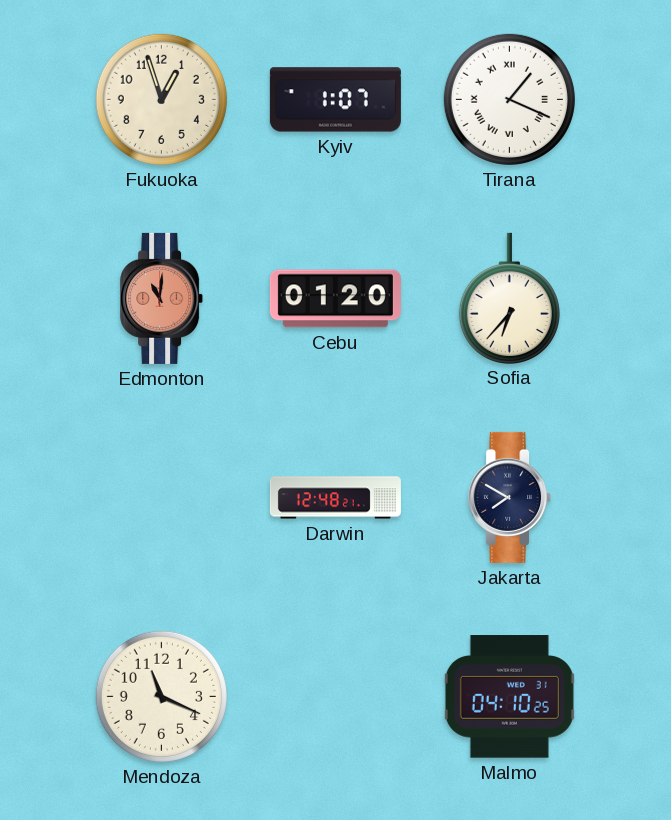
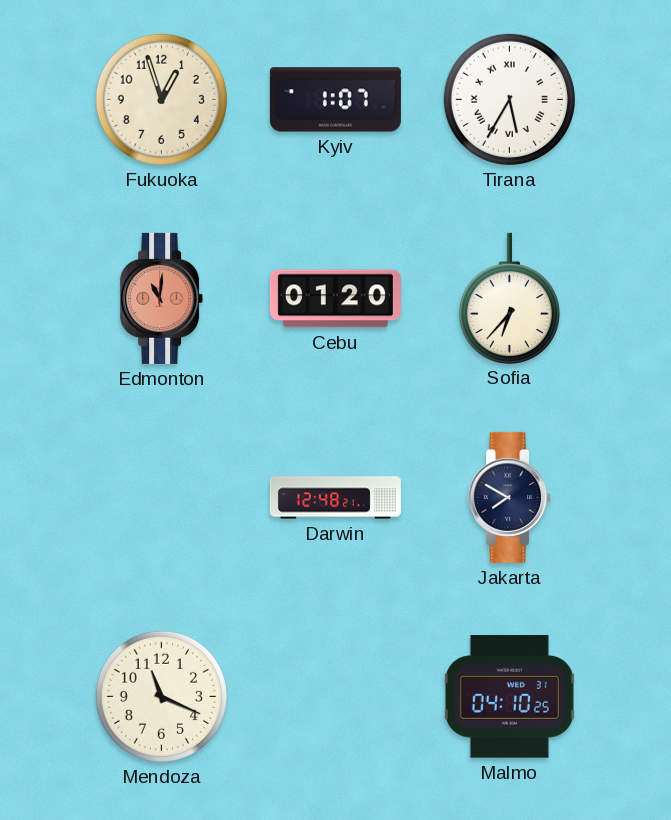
Tirana: 1:19 -> 5:35 (509, 99)
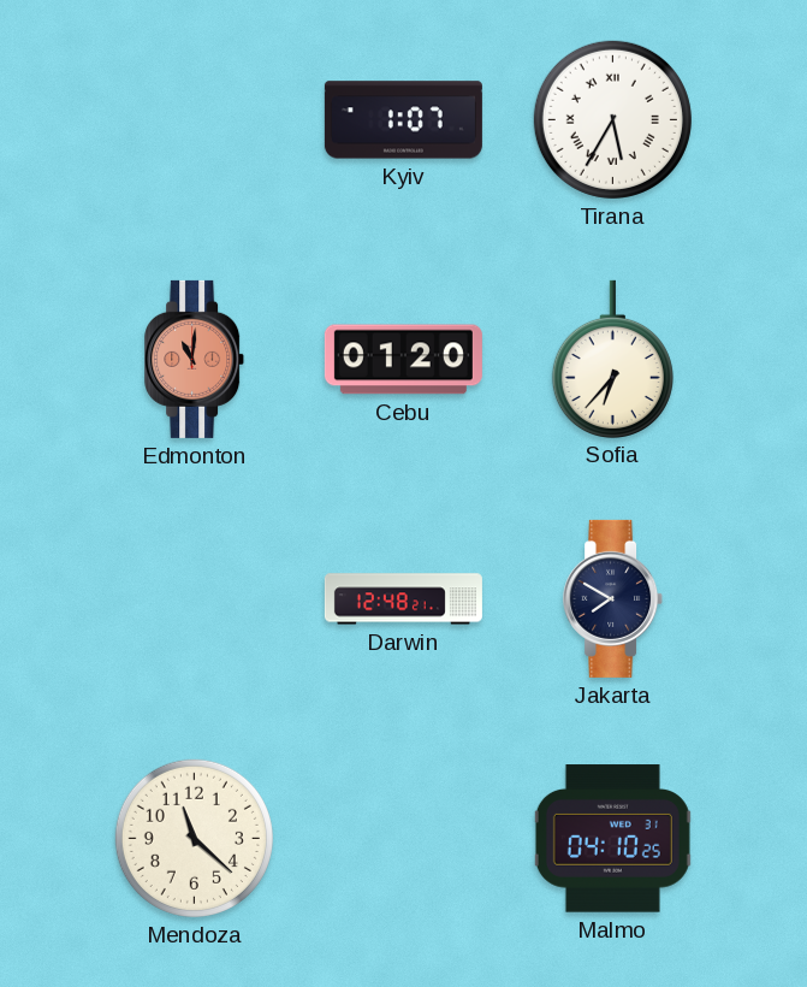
Fukuoka: 12:57 -> none (161, 99)
Mendoza: 11:19 -> 11:22 (194, 838)
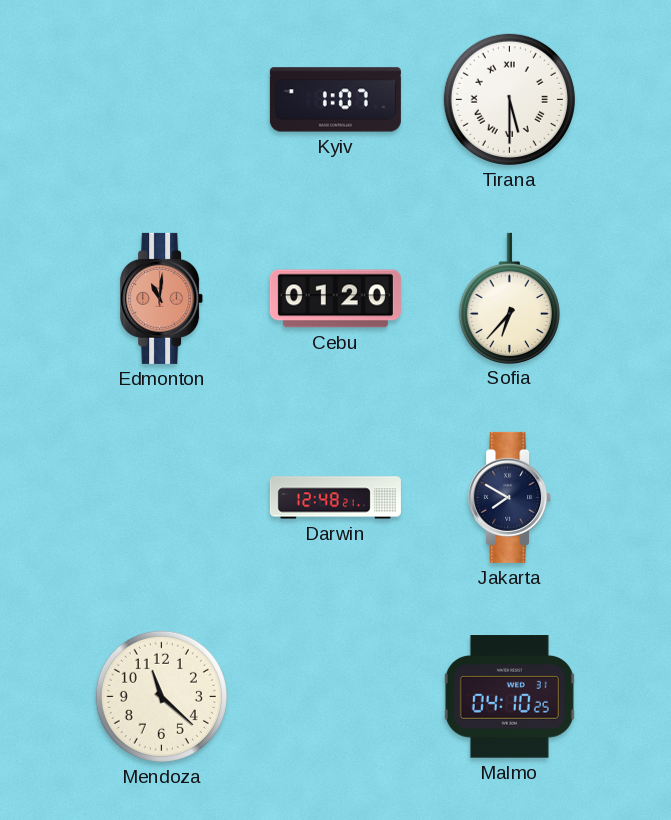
Tirana: 5:35 -> 5:30 (509, 99)
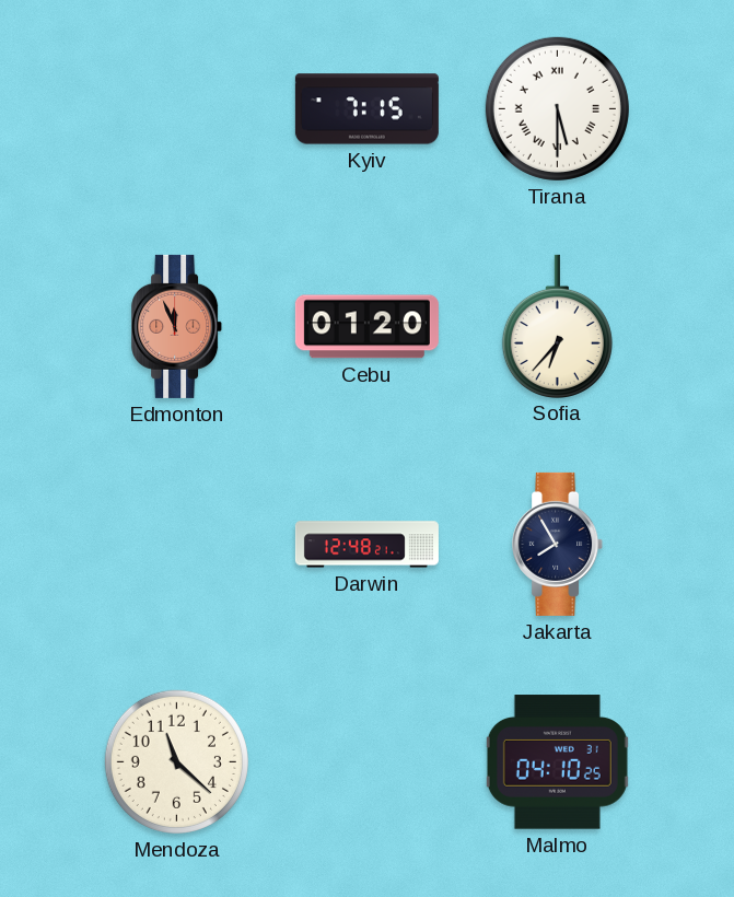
Kyiv: 1:07 -> 7:15 (366, 109)
Edmonton: 11:01 -> 11:56 (177, 326)
Jakarta: 7:50 -> 7:55 (558, 544)
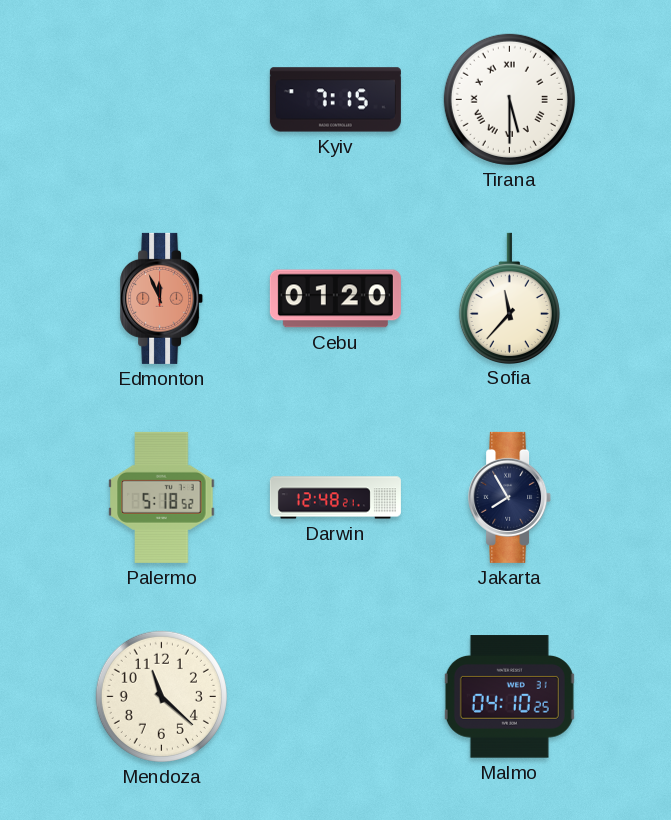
Sofia: 6:37 -> 11:37 (509, 298)
Palermo: none -> 5:18 (162, 497)
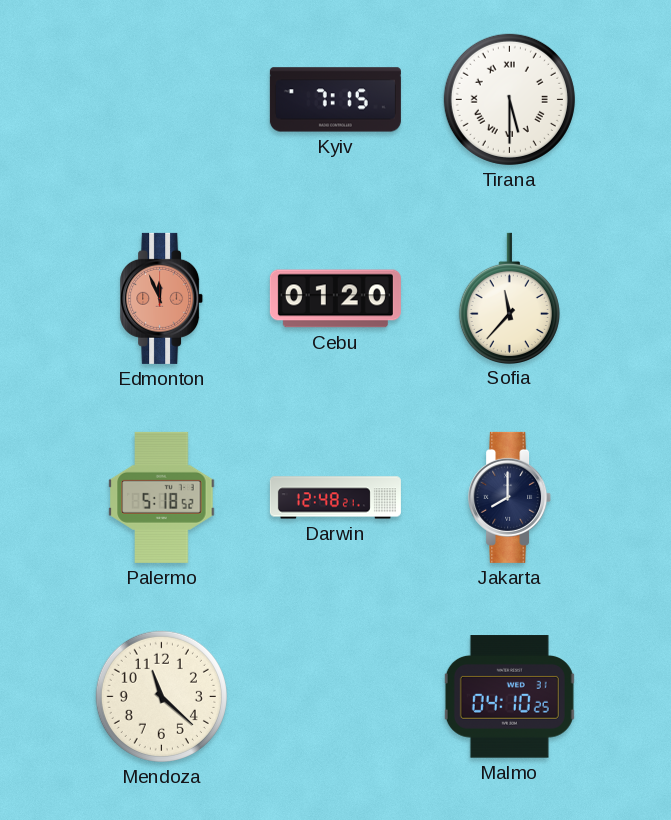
Jakarta: 7:55 -> 8:00 (510, 497)
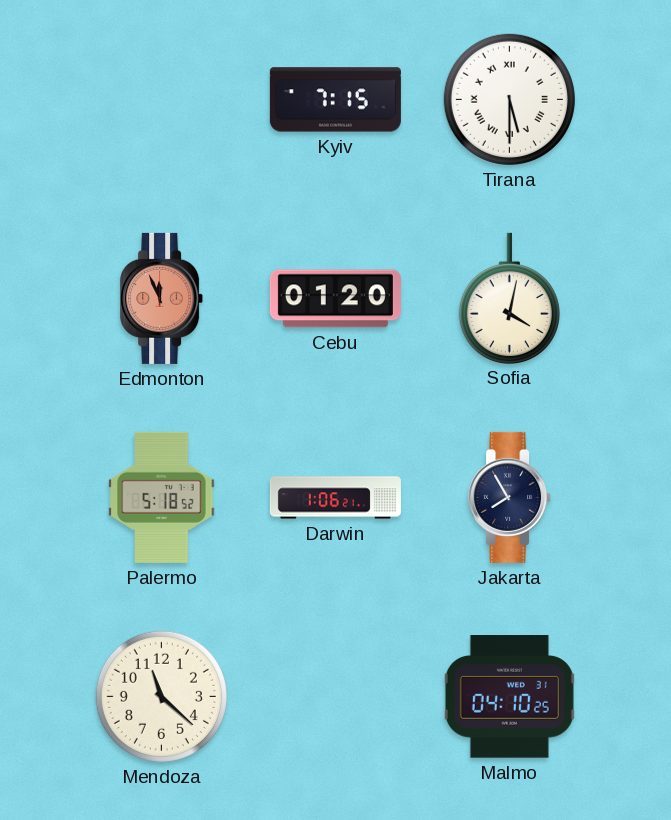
Sofia: 11:37 -> 4:02 (509, 298)
Darwin: 12:48 -> 1:06 (335, 498)
Jakarta: 8:00 -> 7:55 (510, 497)
